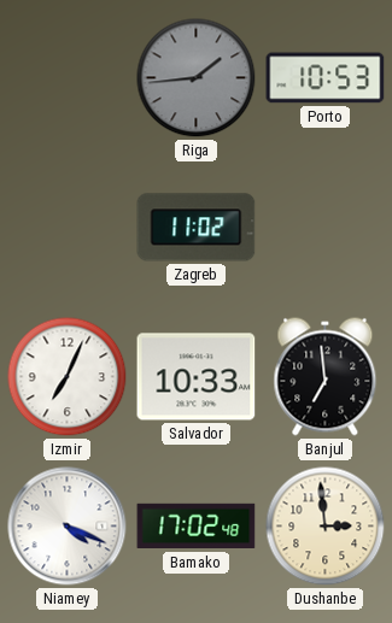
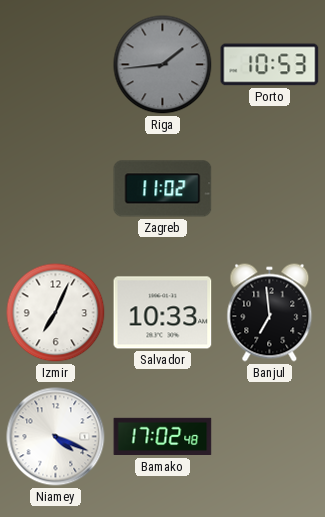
Dushanbe: 2:59 -> none (326, 527)
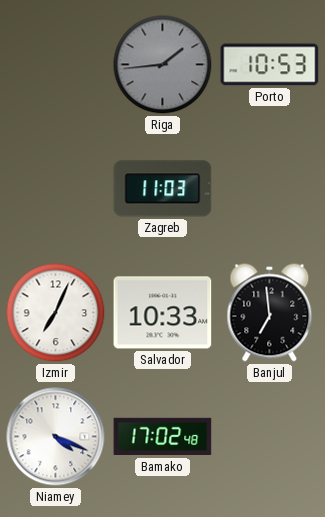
Zagreb: 11:02 -> 11:03 (163, 189)
